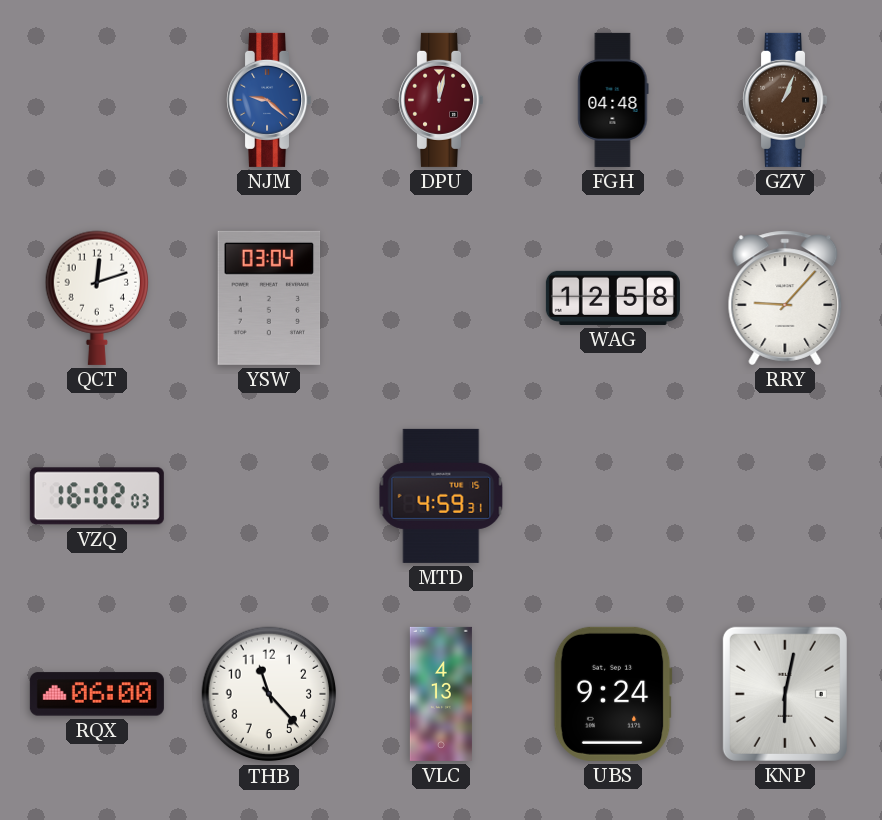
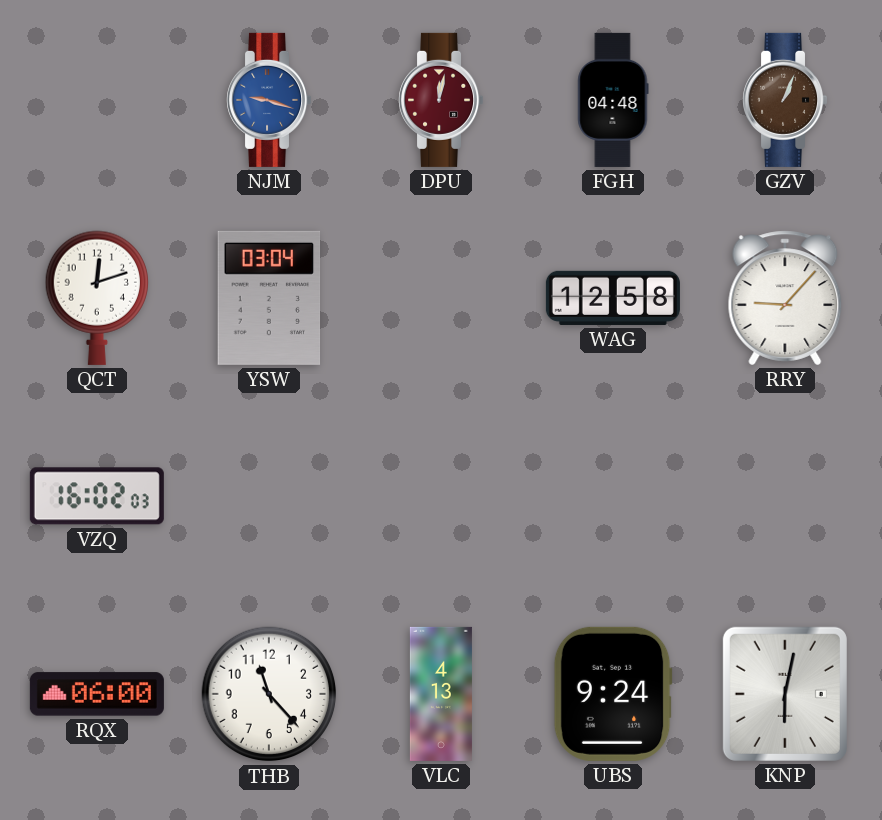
NJM: 9:22 -> 9:18 (269, 100)
MTD: 4:59 -> none (441, 496)
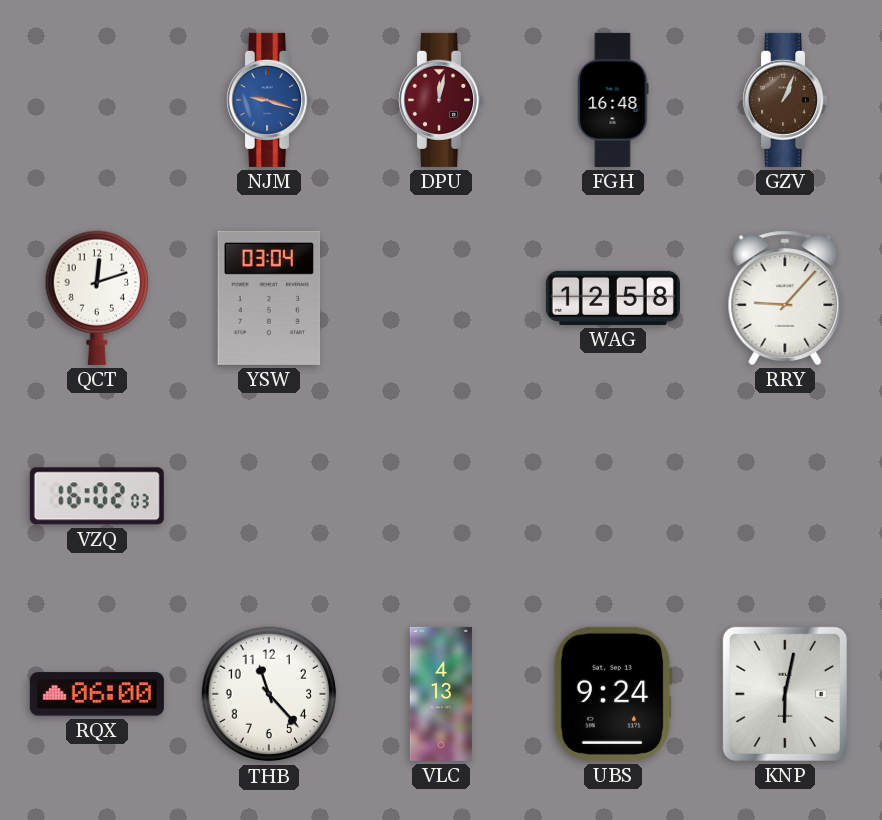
FGH: 04:48 -> 16:48 (613, 100)
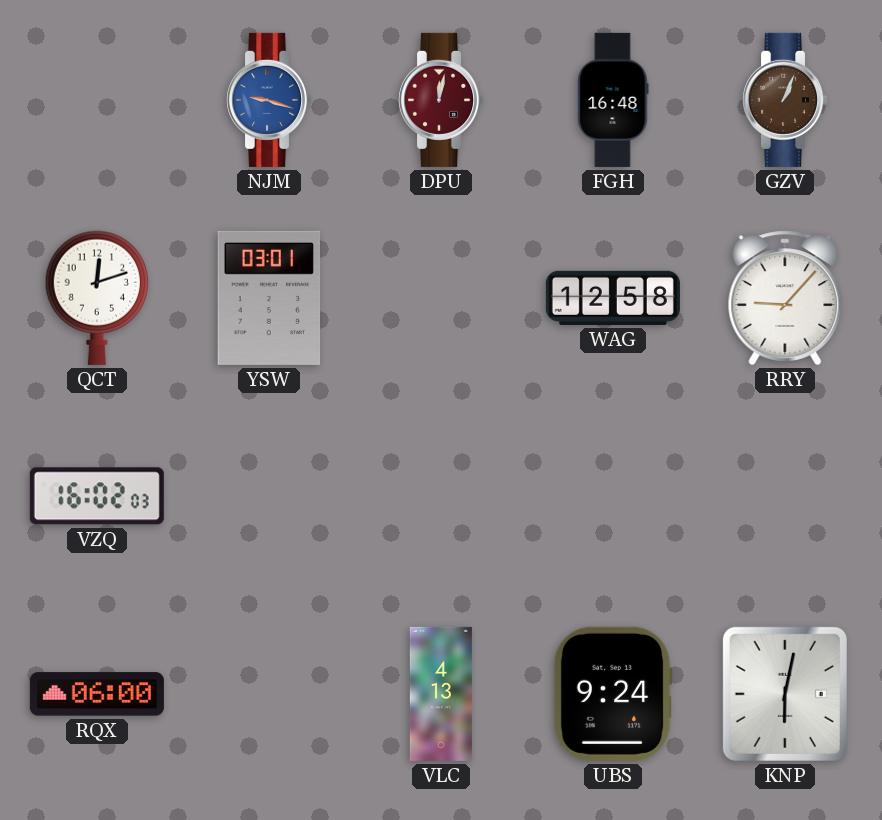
YSW: 03:04 -> 03:01 (269, 298)
THB: 11:23 -> none (269, 694)
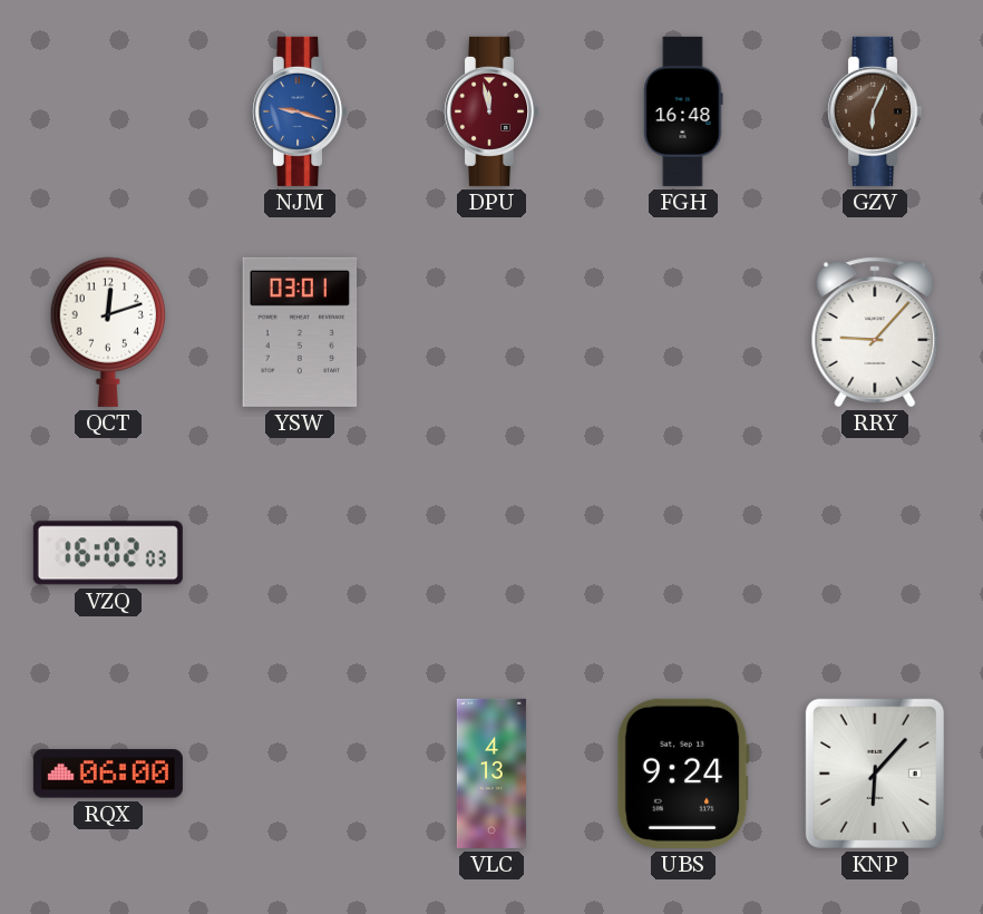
DPU: 12:02 -> 11:58 (491, 111)
GZV: 1:04 -> 6:04 (875, 111)
WAG: 12:58 -> none (613, 298)
KNP: 6:02 -> 6:07 (875, 774)
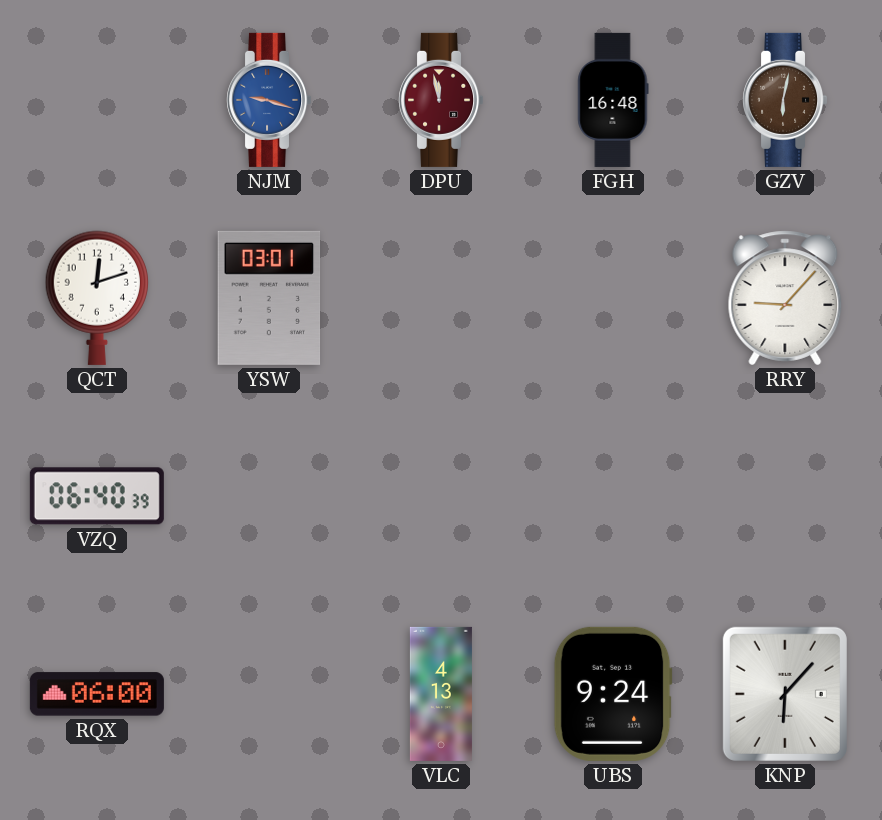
GZV: 6:04 -> 6:02 (785, 100)
VZQ: 16:02 -> 06:40 (97, 496)
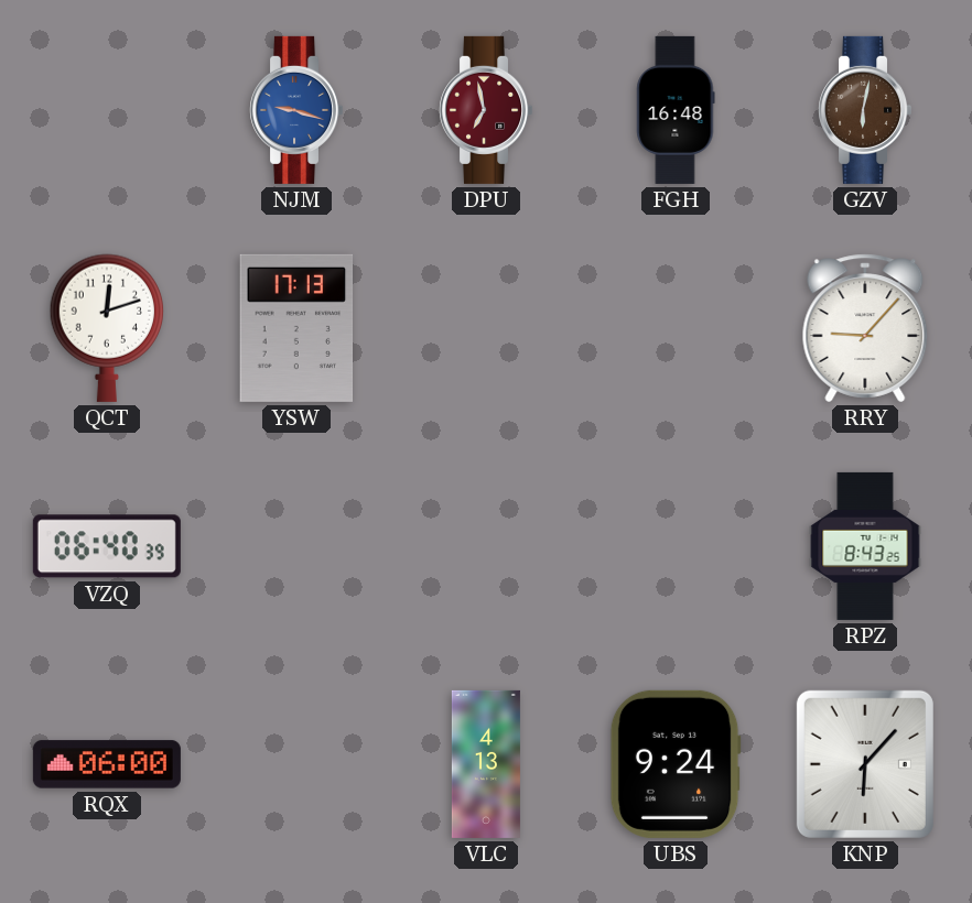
DPU: 11:58 -> 6:58 (486, 110)
YSW: 03:01 -> 17:13 (296, 328)
RPZ: none -> 8:43 (865, 546)
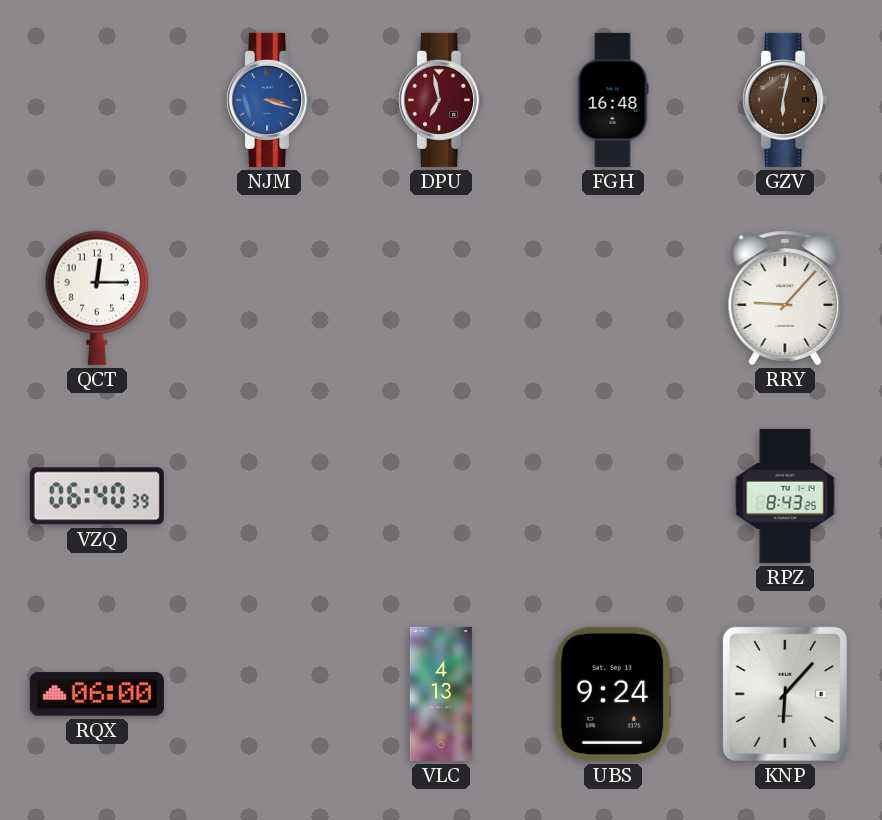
NJM: 9:18 -> 3:18 (269, 100)
QCT: 12:12 -> 12:15 (96, 298)
YSW: 17:13 -> none (296, 328)
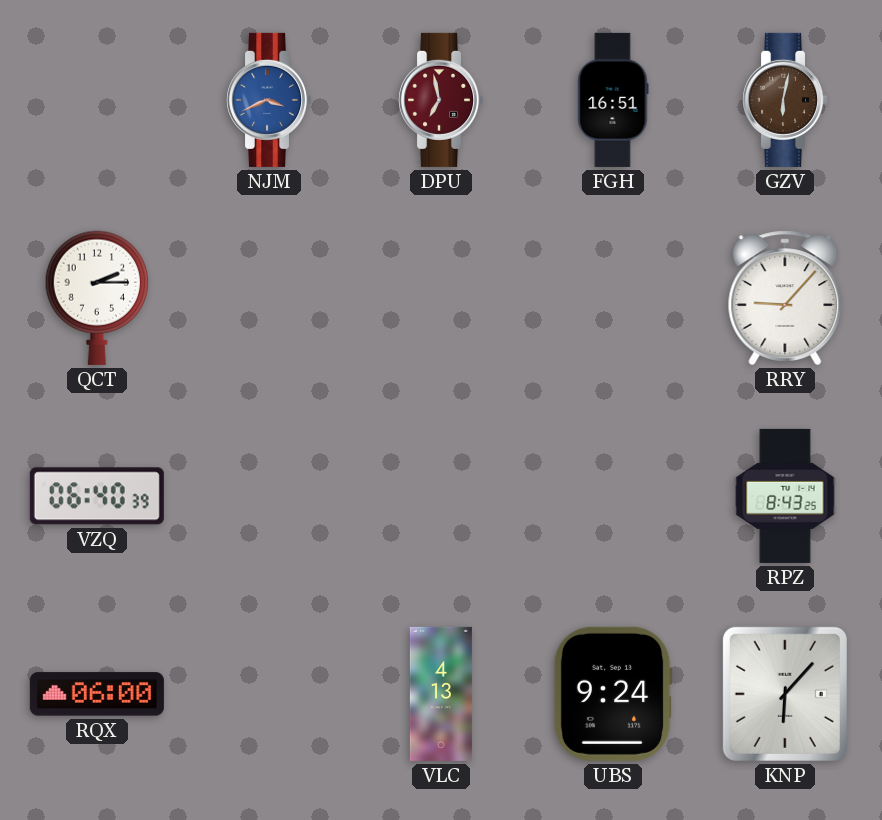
NJM: 3:18 -> 3:41 (269, 100)
FGH: 16:48 -> 16:51 (613, 100)
QCT: 12:15 -> 2:15 (96, 298)
